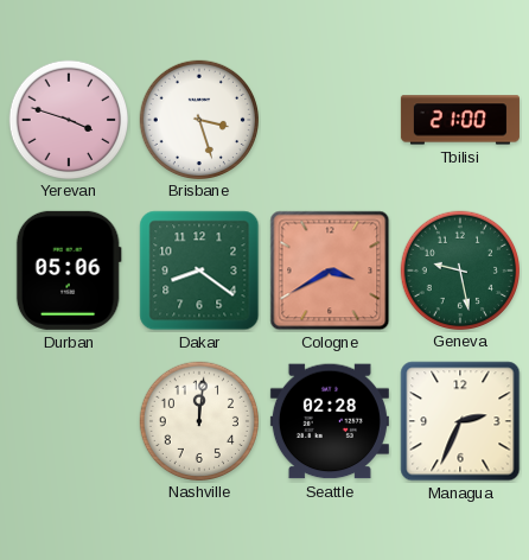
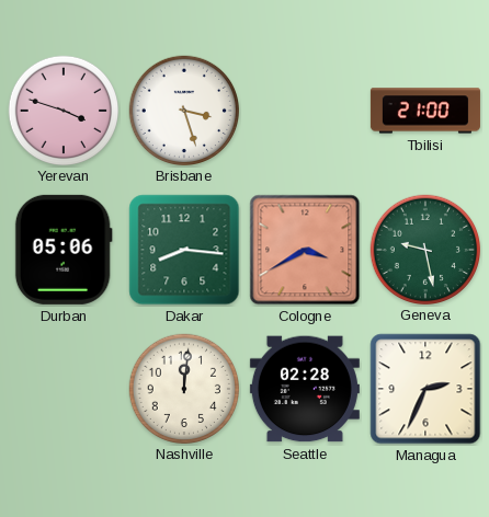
Dakar: 8:21 -> 8:16 (184, 250)
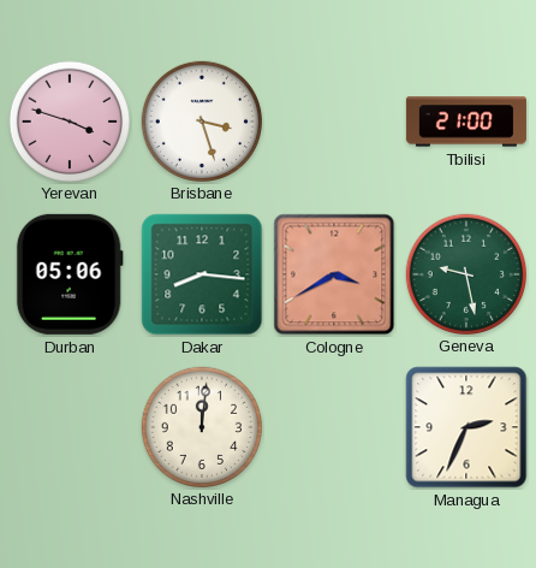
Seattle: 02:28 -> none (305, 389)
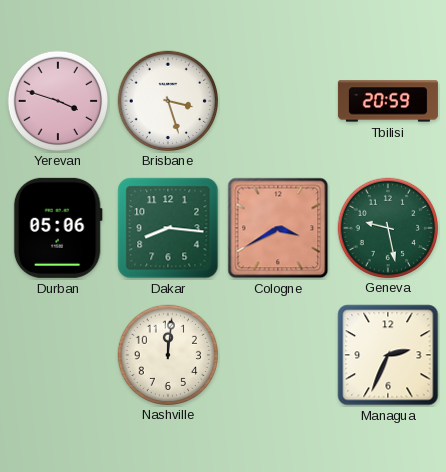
Tbilisi: 21:00 -> 20:59 (388, 101)
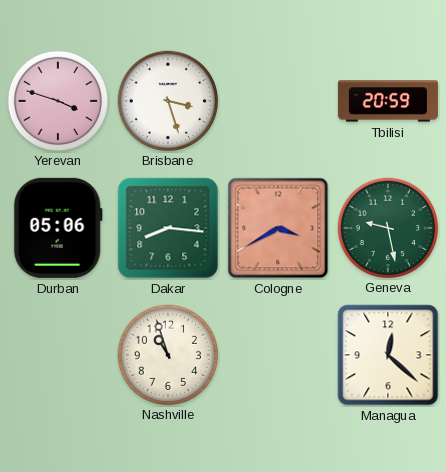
Nashville: 12:01 -> 10:57 (167, 354)
Managua: 2:34 -> 12:22 (388, 355)
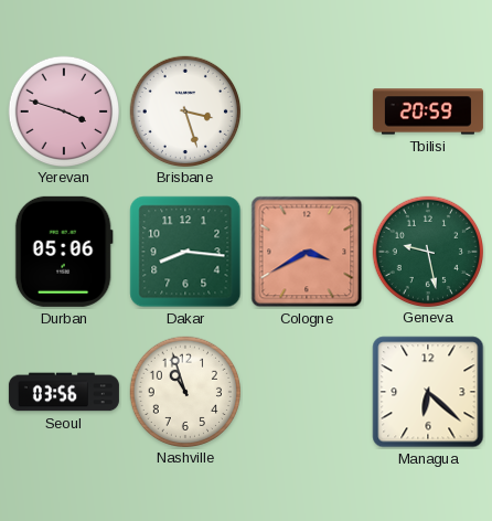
Seoul: none -> 03:56 (64, 392)
Managua: 12:22 -> 6:22 (428, 392)
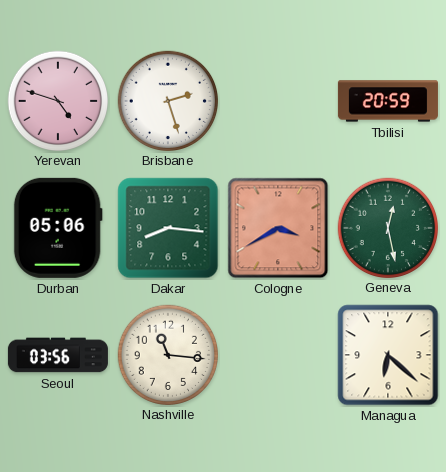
Yerevan: 3:48 -> 4:48 (57, 100)
Brisbane: 3:27 -> 2:27 (167, 100)
Geneva: 9:28 -> 12:28 (387, 227)
Nashville: 10:57 -> 11:16 (167, 354)
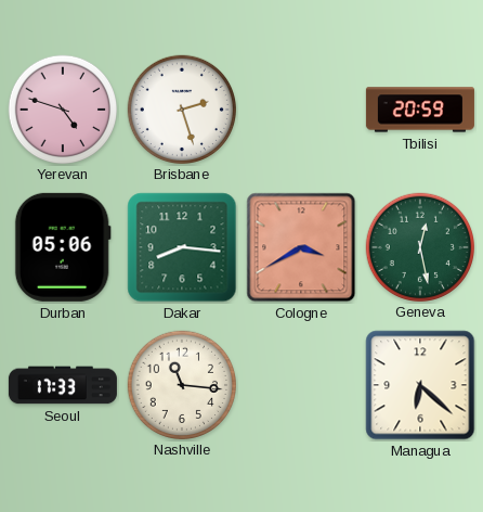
Seoul: 03:56 -> 17:33 (63, 385)
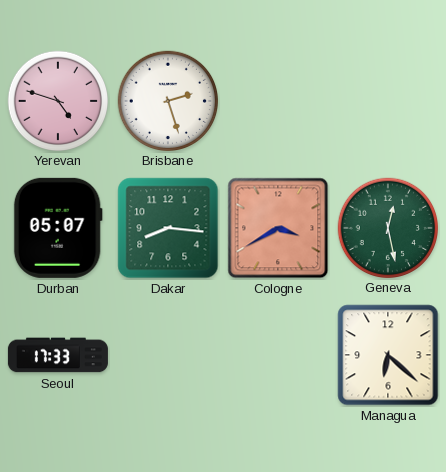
Tbilisi: 20:59 -> none (420, 110)
Durban: 05:06 -> 05:07 (58, 228)
Nashville: 11:16 -> none (181, 384)
